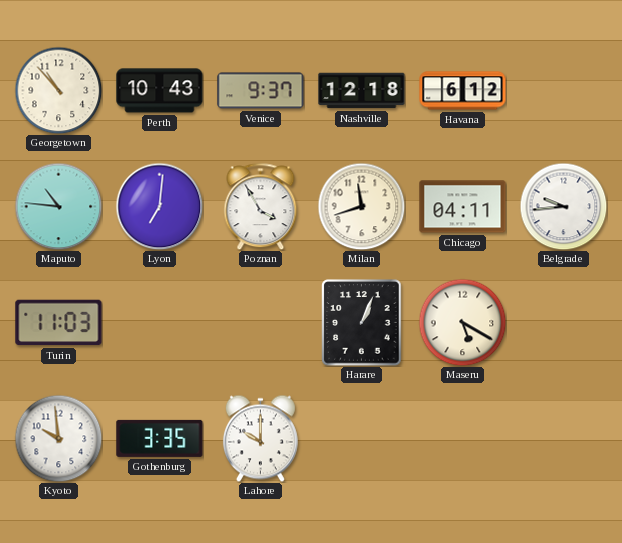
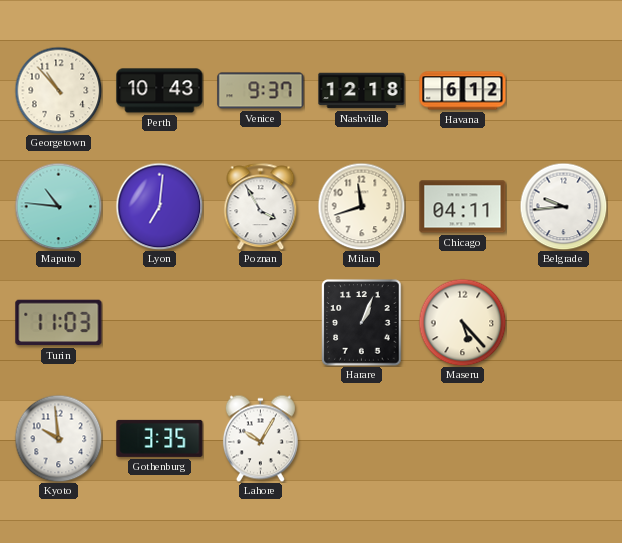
Maseru: 5:20 -> 5:23 (462, 322)
Lahore: 10:00 -> 10:05 (260, 438)
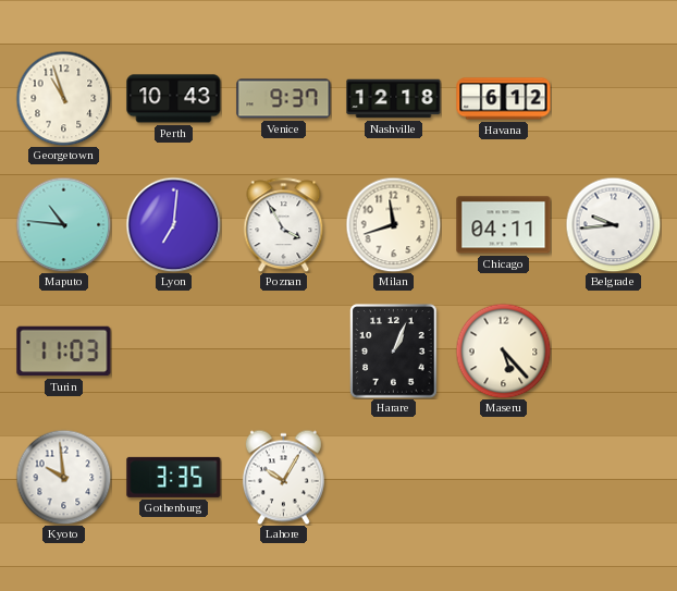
Georgetown: 10:53 -> 10:57 (63, 98)
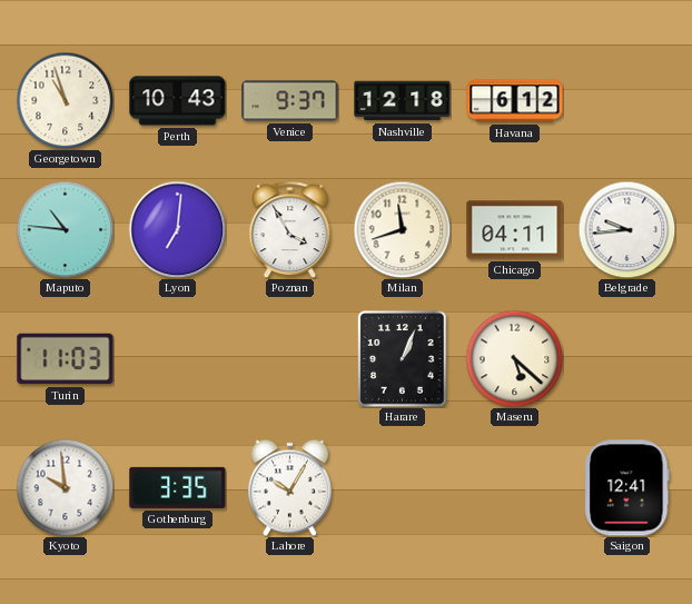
Maseru: 5:23 -> 5:22 (514, 358)
Saigon: none -> 12:41 (627, 488)
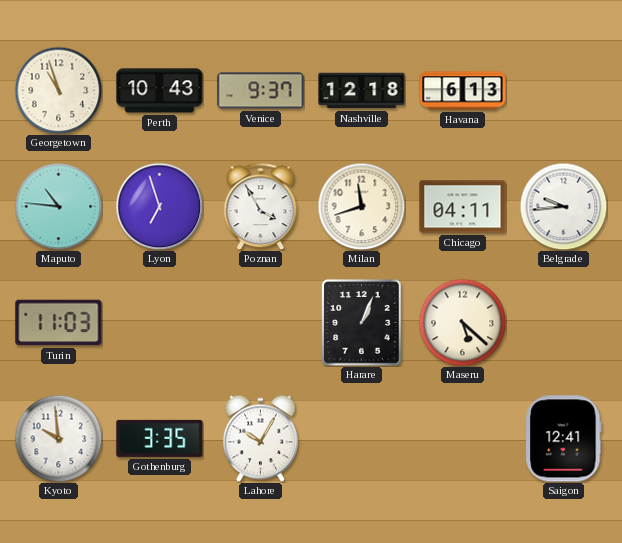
Havana: 6:12 -> 6:13 (463, 91)
Lyon: 7:01 -> 6:57 (159, 206)
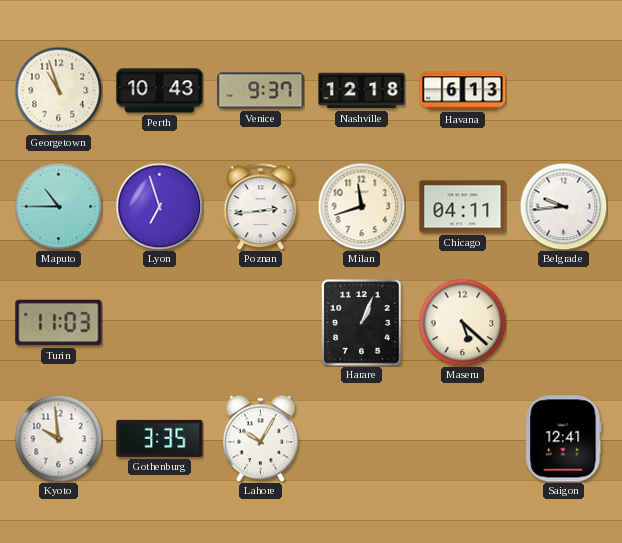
Maputo: 10:46 -> 10:45 (58, 206)
Poznan: 3:55 -> 2:44 (261, 206)
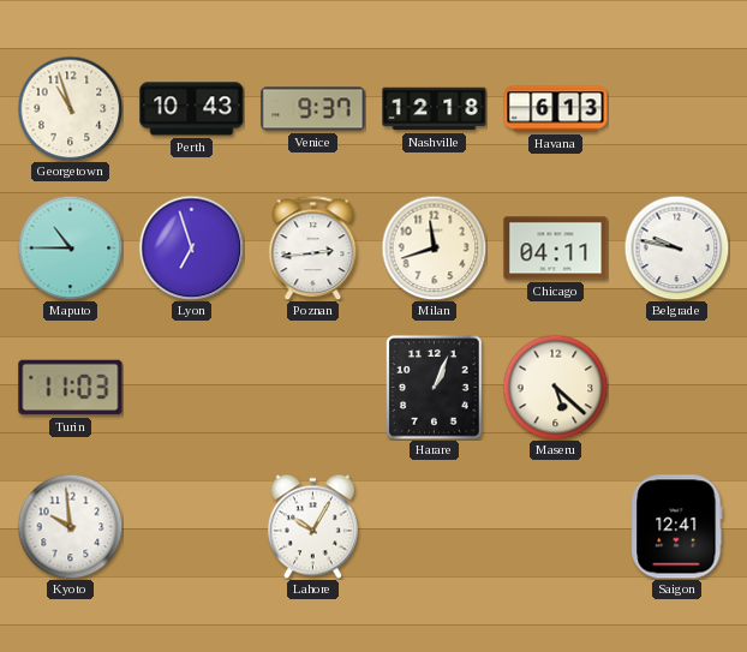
Belgrade: 9:44 -> 9:47 (676, 247)
Gothenburg: 3:35 -> none (160, 438)
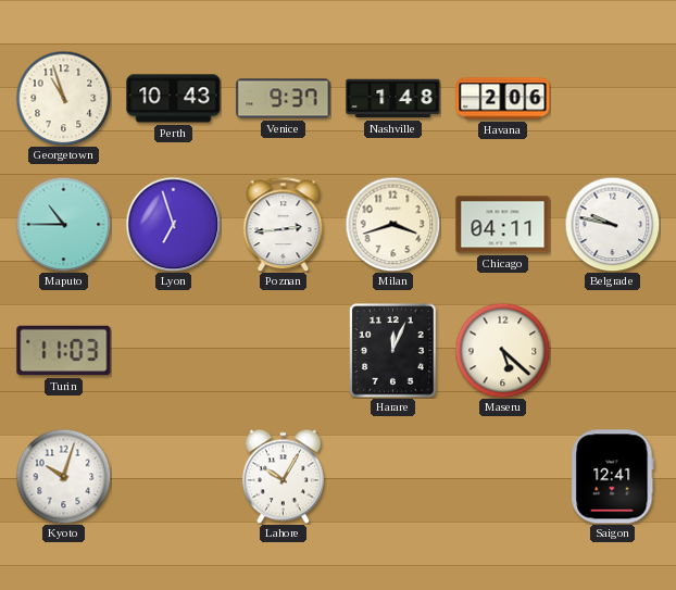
Nashville: 12:18 -> 1:48 (393, 99)
Havana: 6:13 -> 2:06 (503, 99)
Milan: 11:42 -> 3:42 (392, 224)
Harare: 1:04 -> 12:04 (393, 351)
Kyoto: 9:59 -> 10:03 (63, 476)
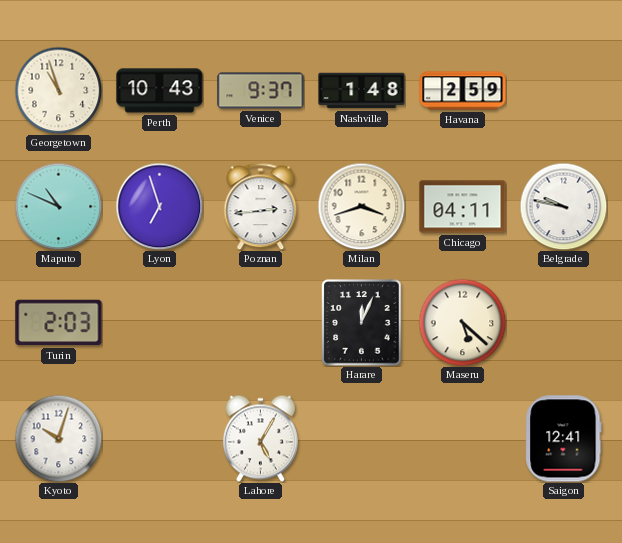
Havana: 2:06 -> 2:59 (463, 91)
Maputo: 10:45 -> 10:49 (58, 206)
Turin: 11:03 -> 2:03 (59, 323)
Lahore: 10:05 -> 5:05 (260, 438)
